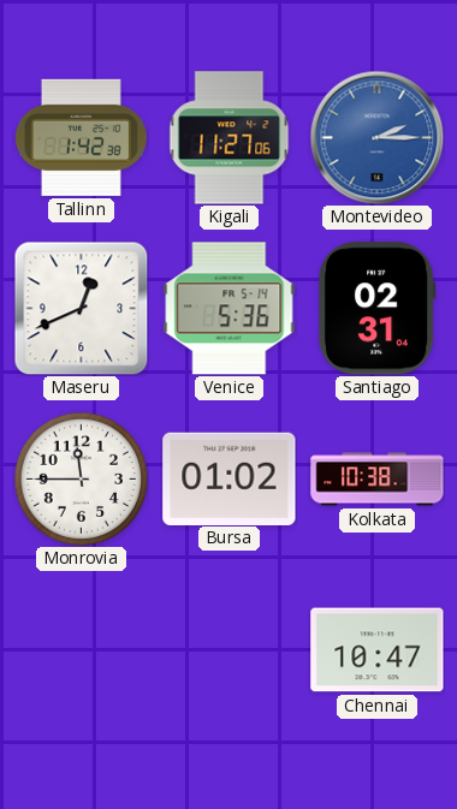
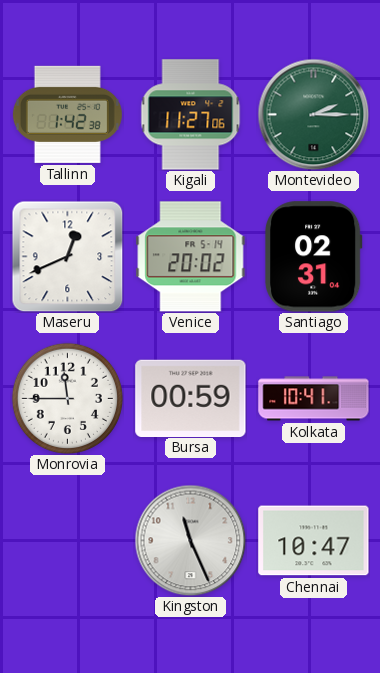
Montevideo dial: blue -> green (313, 114)
Venice: 5:36 -> 20:02 (191, 257)
Bursa: 01:02 -> 00:59 (191, 398)
Kolkata: 10:38 -> 10:41 (314, 399)
Kingston: none -> 11:26 (190, 540)
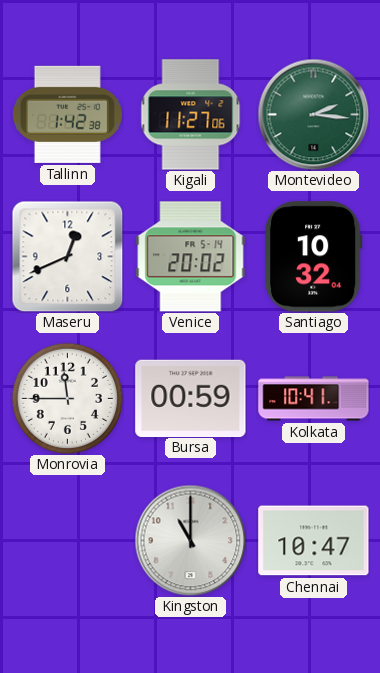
Montevideo: 2:15 -> 2:16 (313, 114)
Santiago: 02:31 -> 10:32 (313, 257)
Kingston: 11:26 -> 11:00 (190, 540)
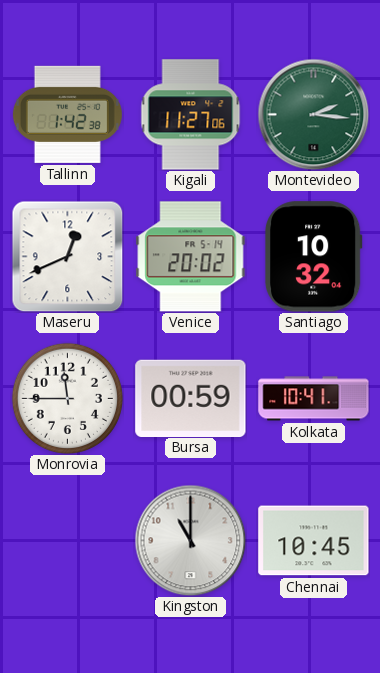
Chennai: 10:47 -> 10:45 (314, 541)
